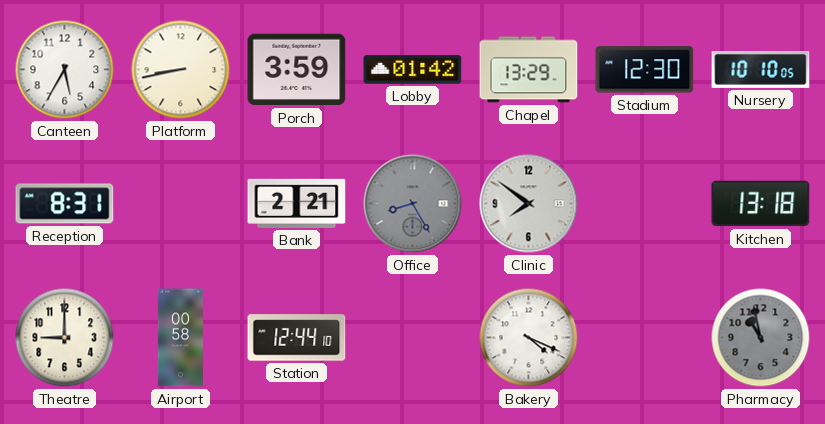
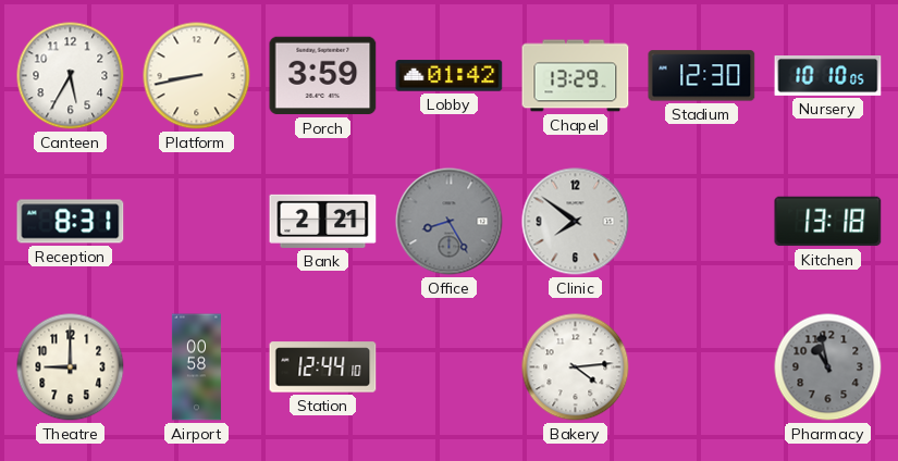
Bakery: 4:19 -> 4:14 (576, 367)
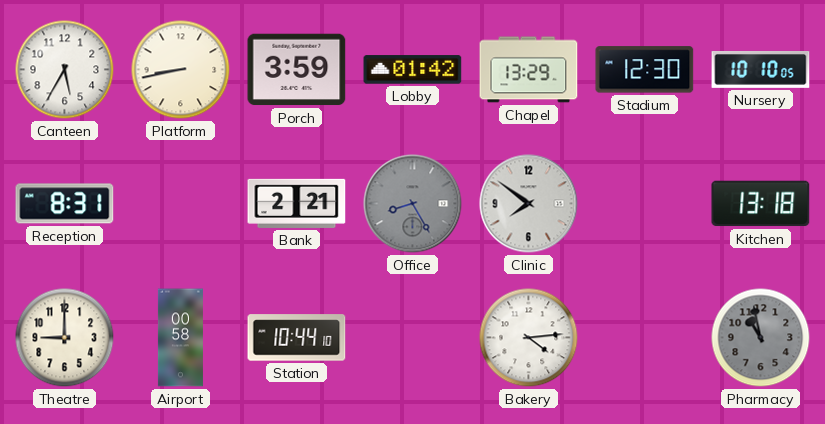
Station: 12:44 -> 10:44 (297, 338)
